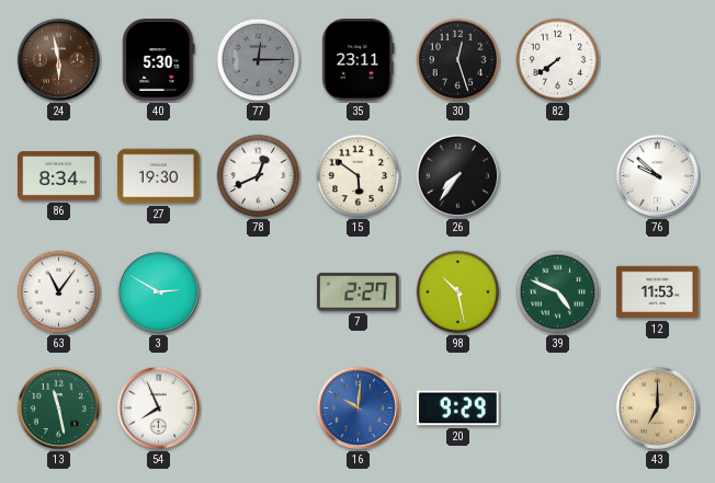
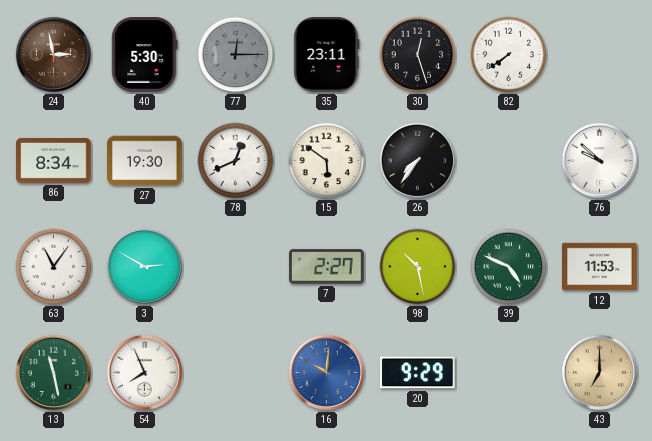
24: 5:58 -> 2:58 (53, 54)
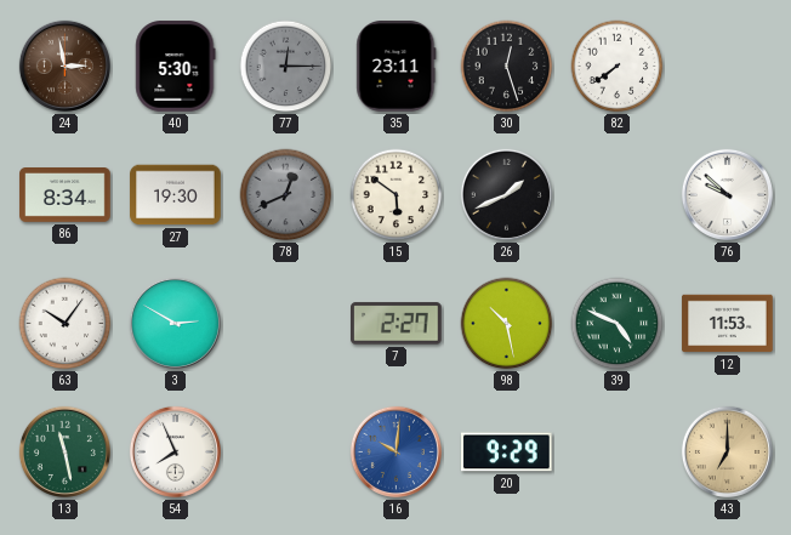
78 dial: white -> grey (286, 195)
26: 7:36 -> 1:41 (506, 194)
63: 11:06 -> 10:06 (66, 324)
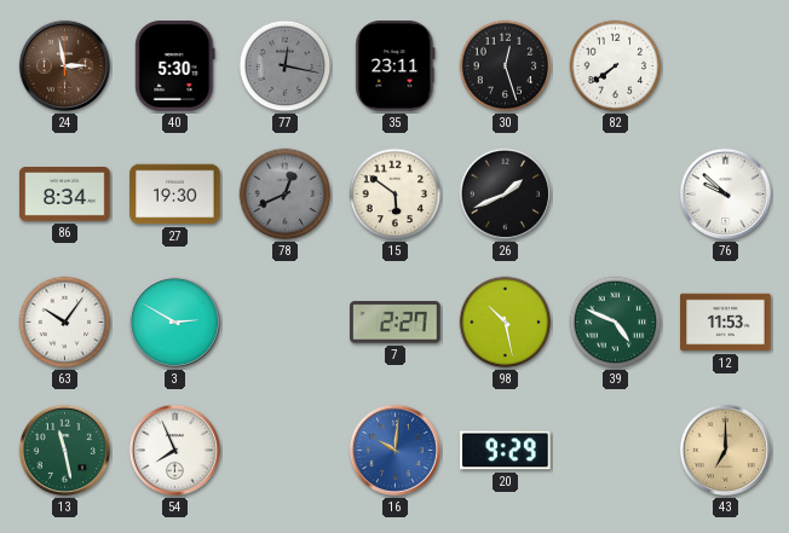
77: 12:15 -> 12:17 (286, 66)
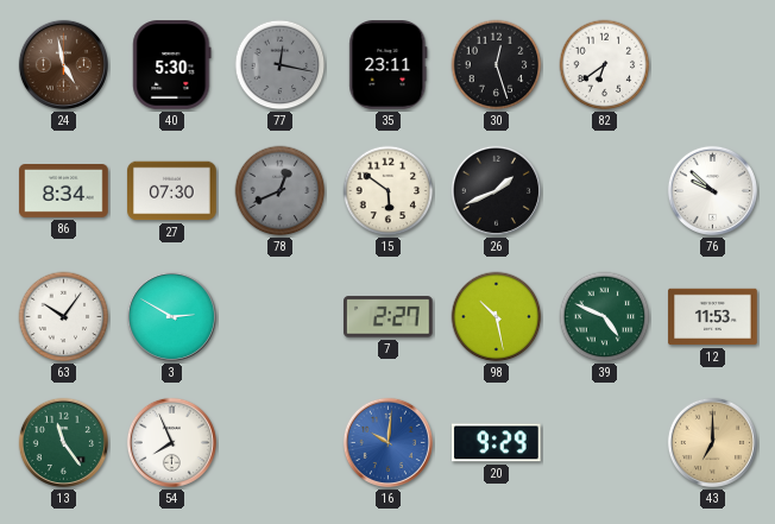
24: 2:58 -> 4:58 (63, 64)
82: 7:39 -> 6:39 (605, 65)
27: 19:30 -> 07:30 (172, 191)
13: 11:28 -> 11:24 (63, 442)
